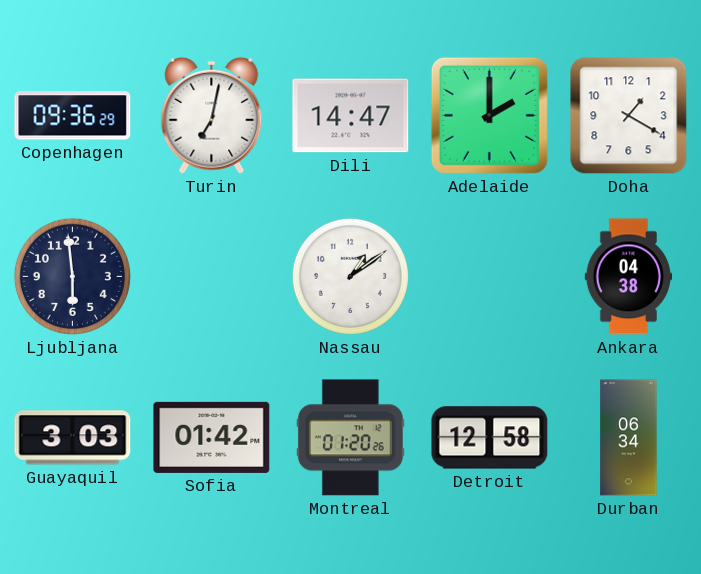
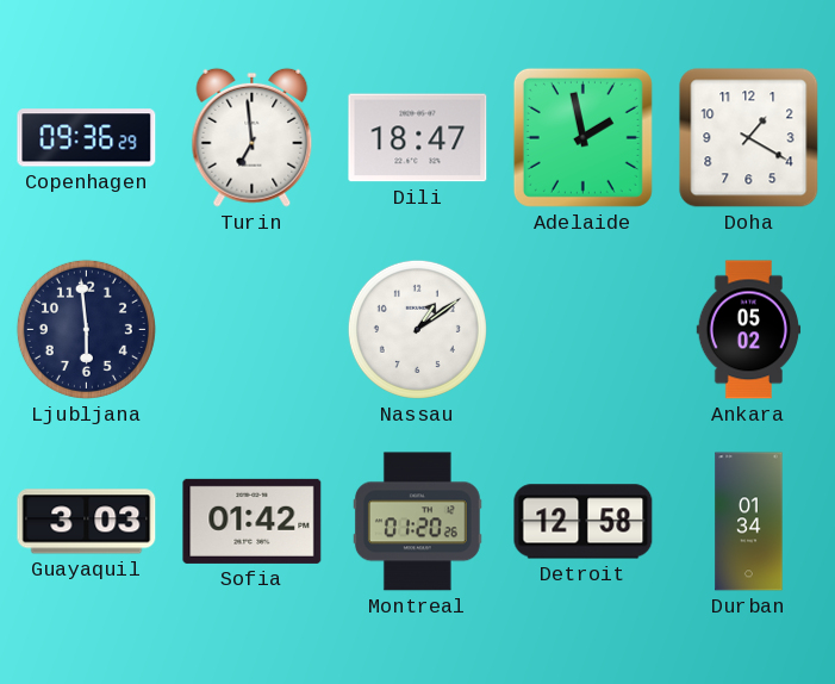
Turin: 7:02 -> 6:59 (253, 137)
Dili: 14:47 -> 18:47 (418, 138)
Adelaide: 2:00 -> 1:58 (582, 137)
Ankara: 04:38 -> 05:02 (749, 330)
Durban: 06:34 -> 01:34 (749, 522)
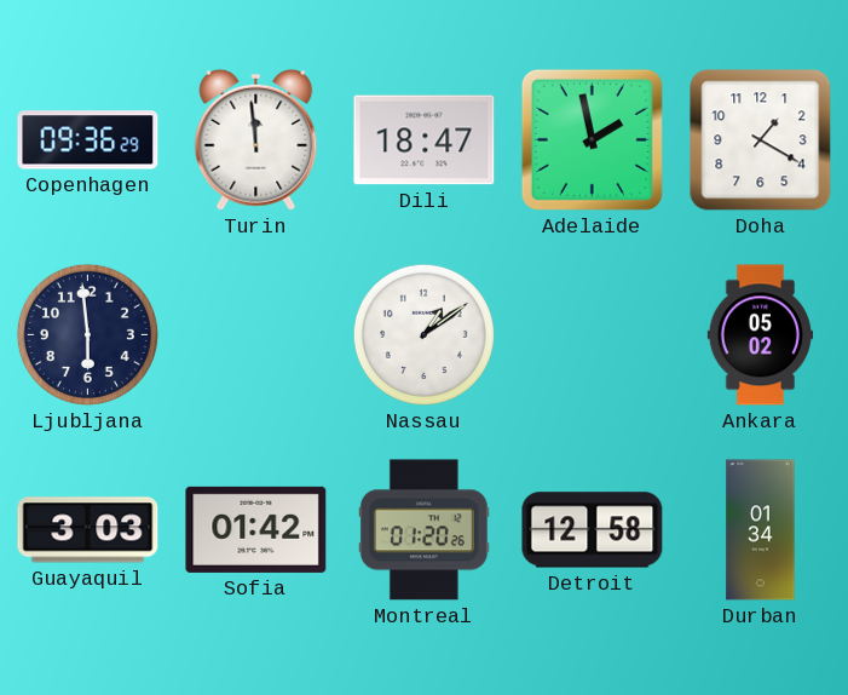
Turin: 6:59 -> 11:59 (256, 139)
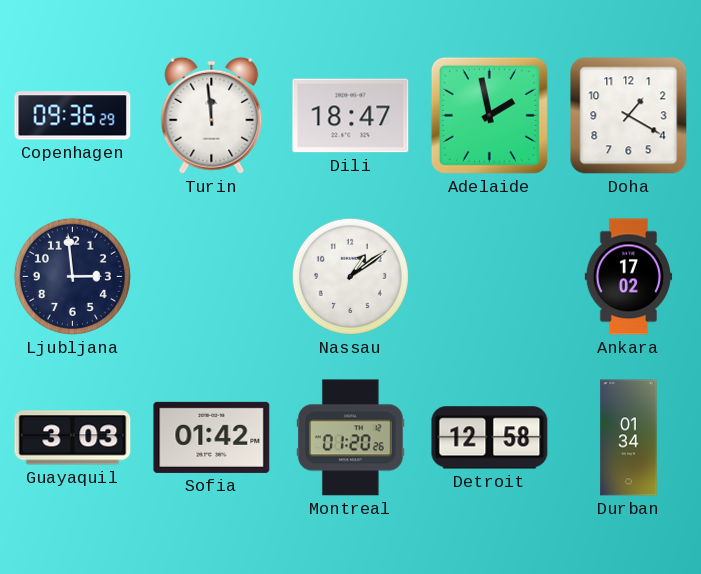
Ljubljana: 5:59 -> 2:59 (72, 276)
Ankara: 05:02 -> 17:02 (629, 277)
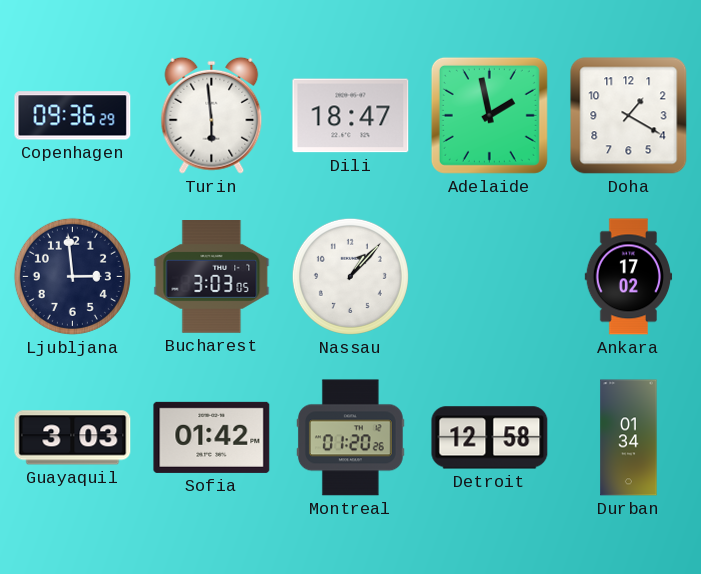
Turin: 11:59 -> 5:59 (212, 115)
Bucharest: none -> 3:03 (212, 277)
Nassau: 1:09 -> 1:07 (350, 276)
